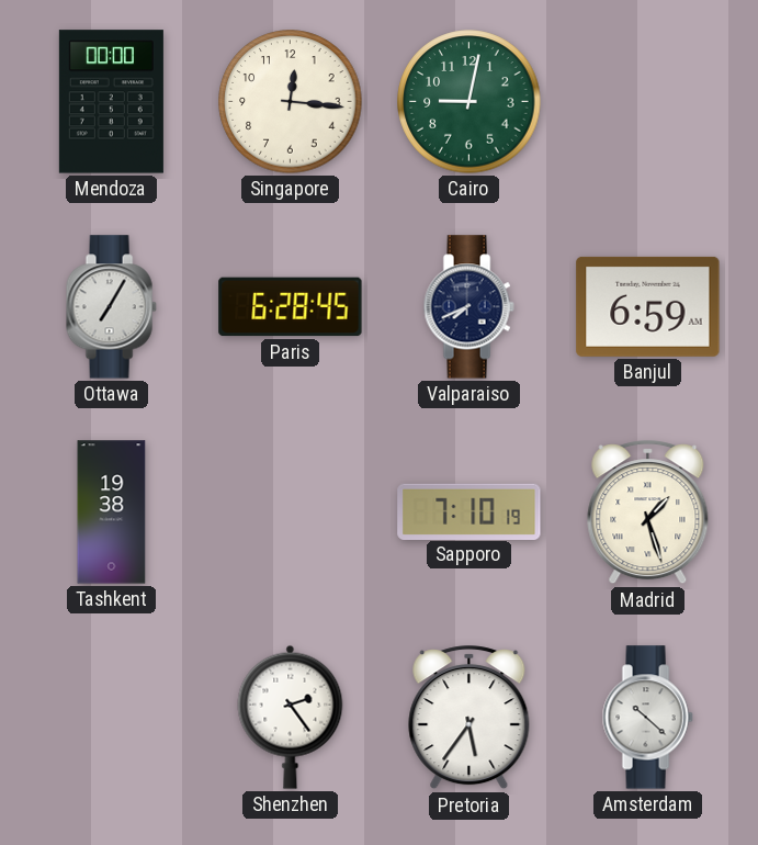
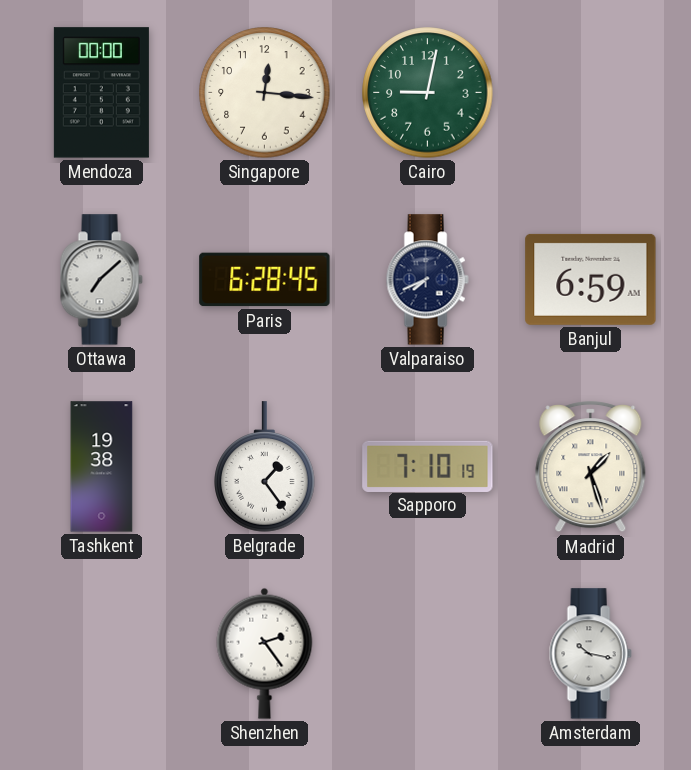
Ottawa: 7:05 -> 7:08 (101, 280)
Belgrade: none -> 1:24 (265, 467)
Pretoria: 5:36 -> none (469, 718)
Amsterdam: 10:22 -> 10:17 (590, 654)
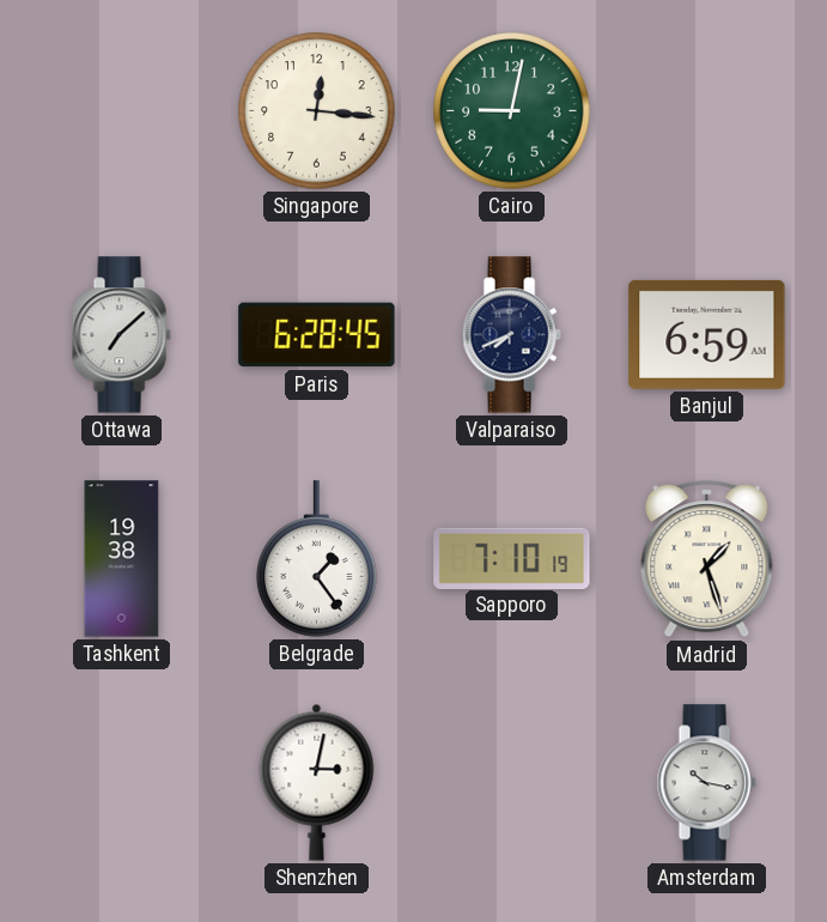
Mendoza: 00:00 -> none (101, 93)
Shenzhen: 2:24 -> 3:02 (317, 782)
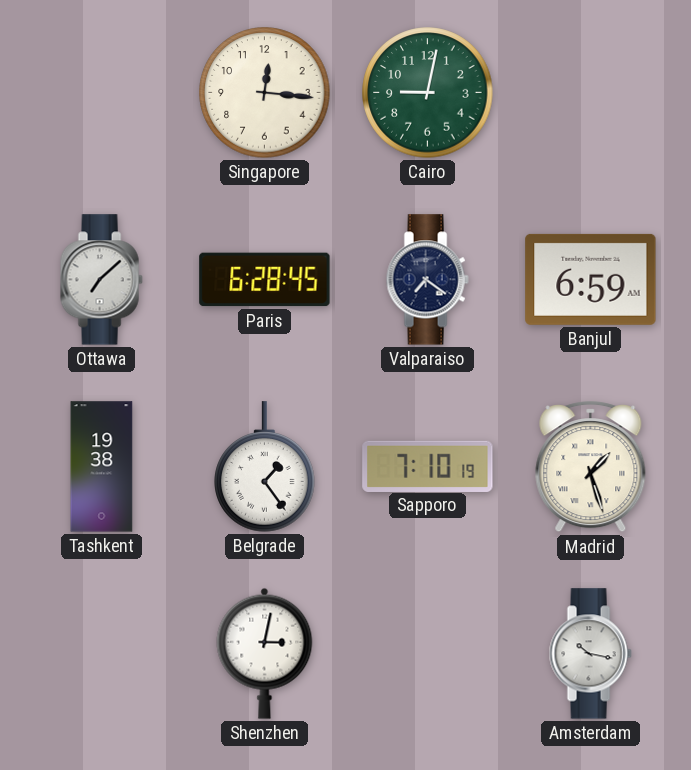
Valparaiso: 7:41 -> 7:21 (427, 280)
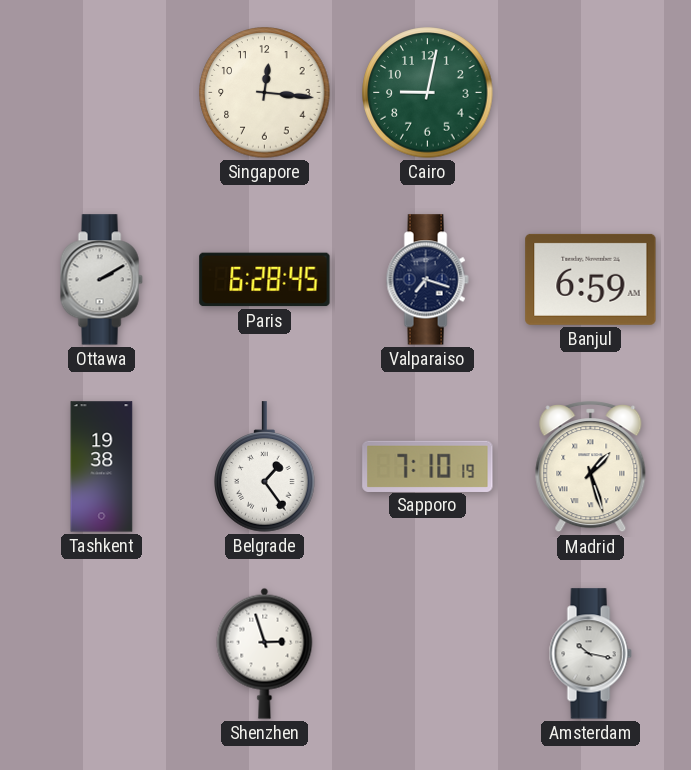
Ottawa: 7:08 -> 2:10 (101, 280)
Valparaiso: 7:21 -> 7:18 (427, 280)
Shenzhen: 3:02 -> 2:57 (265, 653)
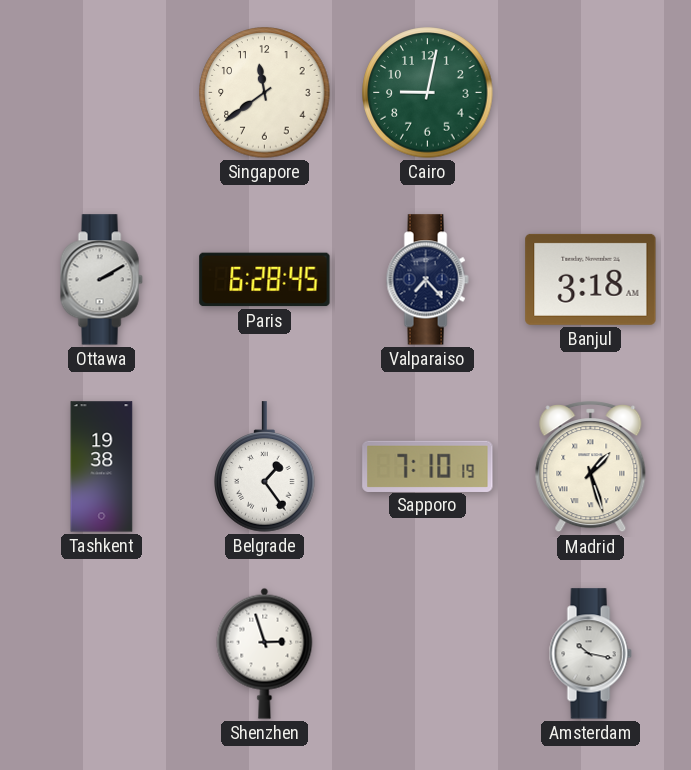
Singapore: 12:16 -> 11:39 (265, 93)
Valparaiso: 7:18 -> 7:23 (427, 280)
Banjul: 6:59 -> 3:18 (591, 279)
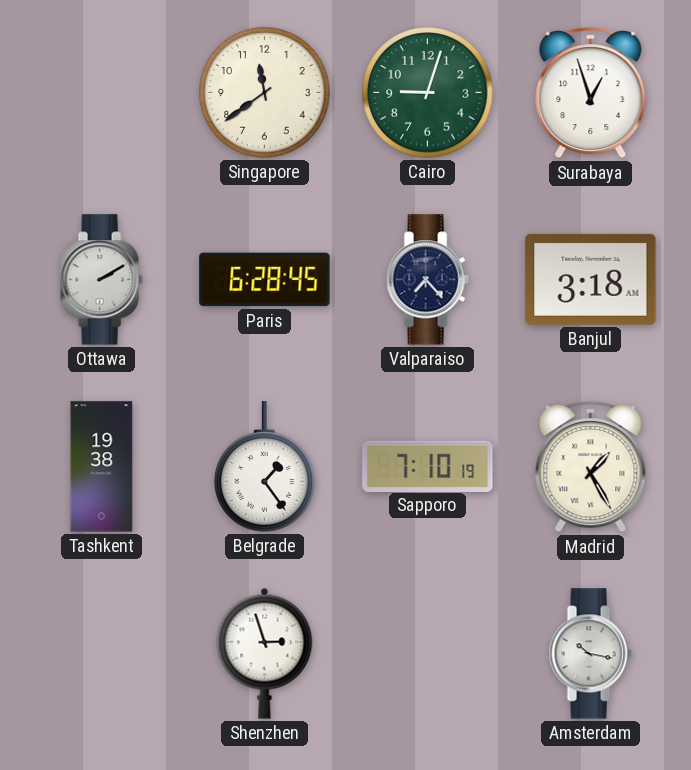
Cairo: 9:02 -> 9:03 (428, 93)
Surabaya: none -> 12:57 (591, 93)
Madrid: 1:27 -> 1:25 (591, 467)
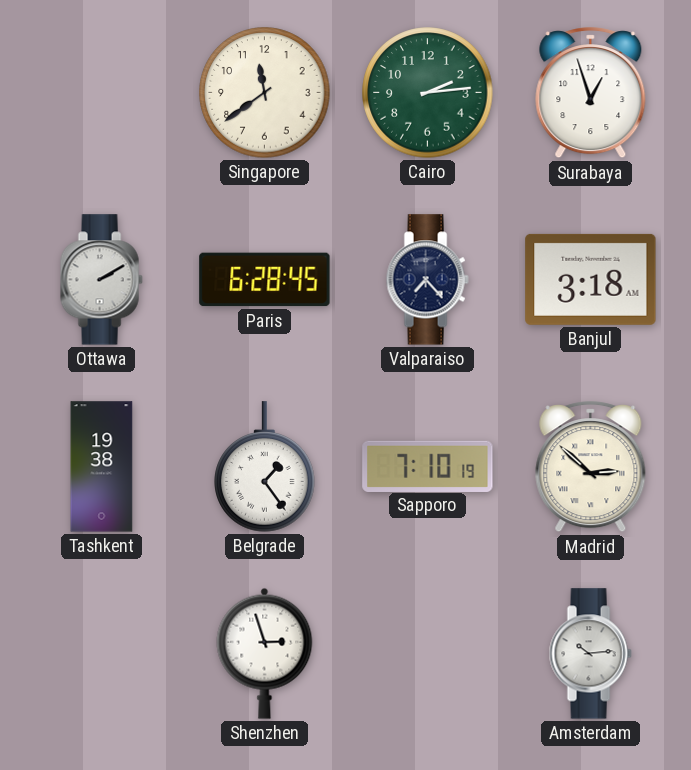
Cairo: 9:03 -> 2:14 (428, 93)
Madrid: 1:25 -> 2:52 (591, 467)
Amsterdam: 10:17 -> 10:14 (590, 654)
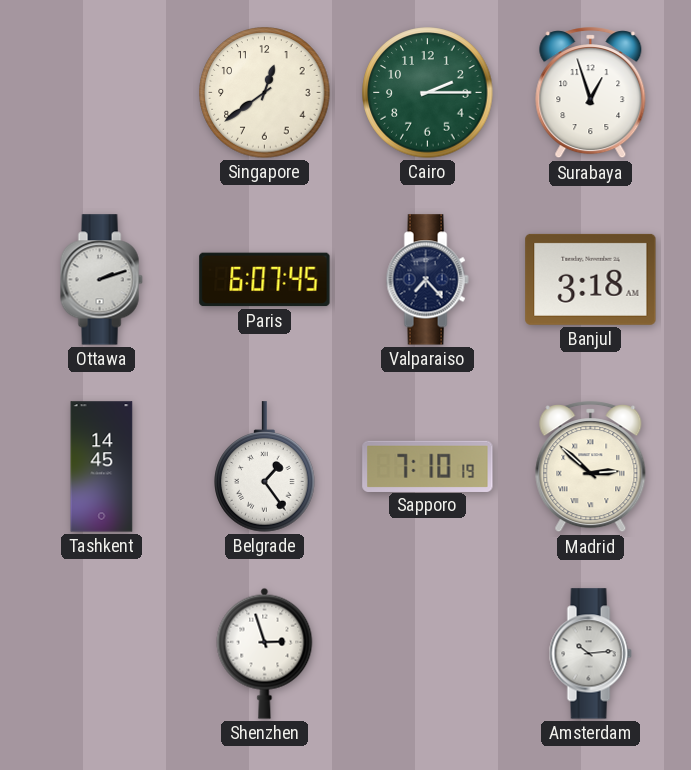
Singapore: 11:39 -> 12:39 (265, 93)
Cairo: 2:14 -> 2:15 (428, 93)
Ottawa: 2:10 -> 2:12 (101, 280)
Paris: 6:28 -> 6:07 (265, 280)
Tashkent: 19:38 -> 14:45 (102, 467)
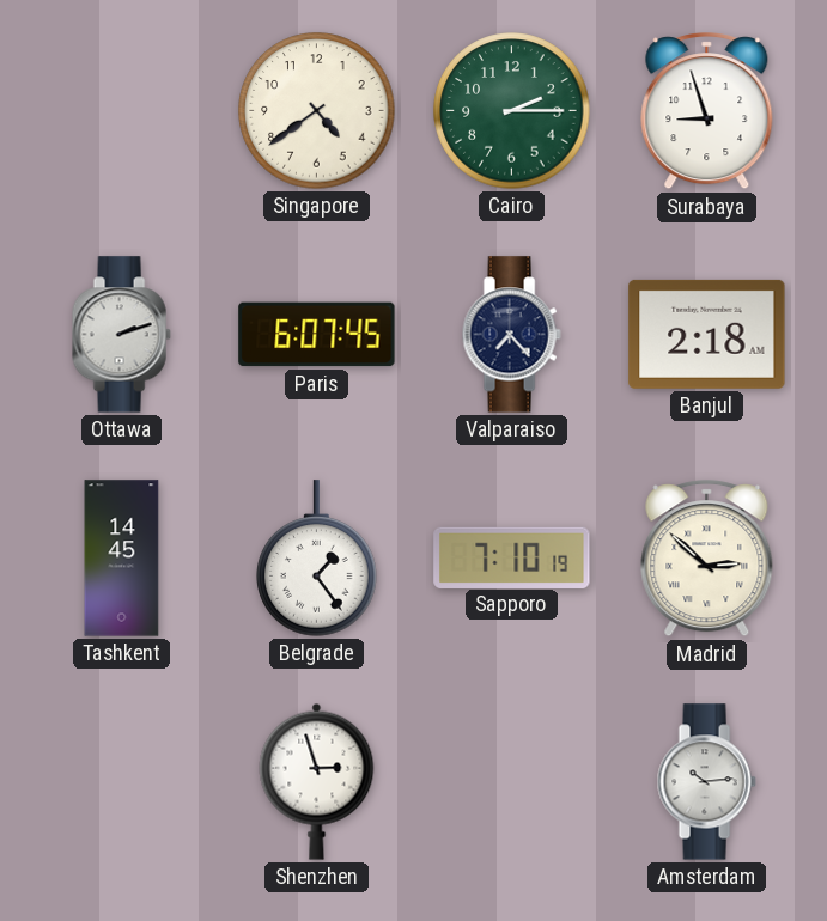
Singapore: 12:39 -> 4:39 (317, 111)
Surabaya: 12:57 -> 8:57 (707, 111)
Banjul: 3:18 -> 2:18 (707, 334)
